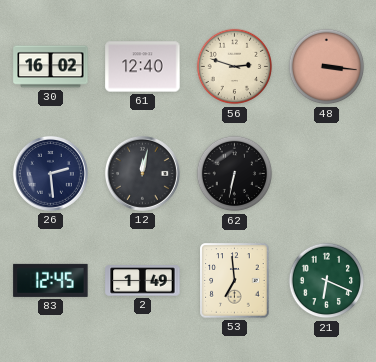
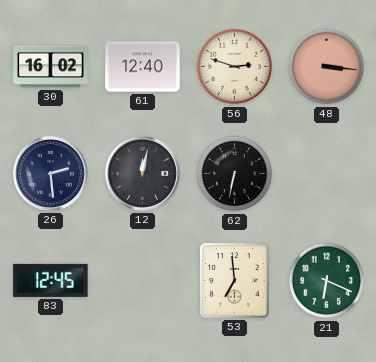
2: 1:49 -> none (143, 281)
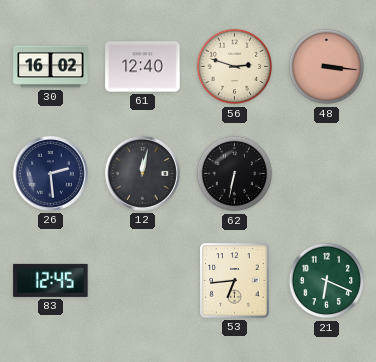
53: 6:59 -> 6:44 (235, 281)
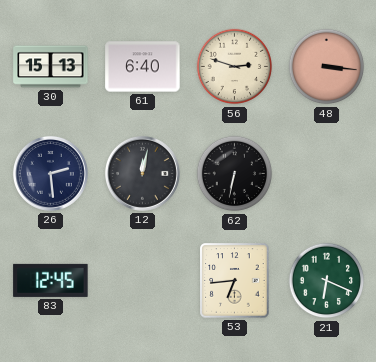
30: 16:02 -> 15:13 (51, 67)
61: 12:40 -> 6:40 (143, 67)
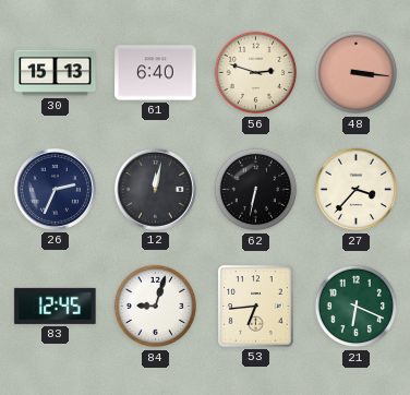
26: 2:29 -> 2:34 (55, 189)
27: none -> 3:37 (357, 190)
84: none -> 9:03 (156, 307)
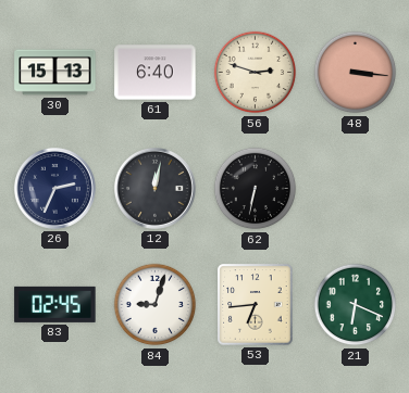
27: 3:37 -> none (357, 190)
83: 12:45 -> 02:45 (55, 304)
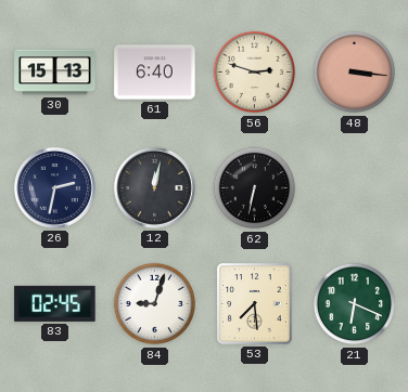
26: 2:34 -> 2:32 (54, 187)
53: 6:44 -> 7:29 (255, 304)
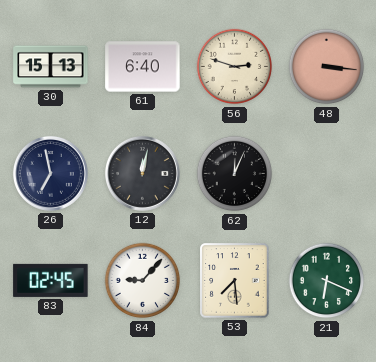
26: 2:32 -> 6:58 (50, 173)
62: 6:32 -> 12:04 (235, 174)
84: 9:03 -> 9:07 (143, 281)
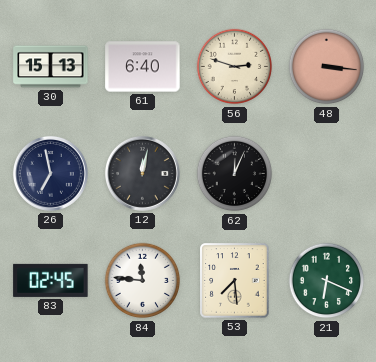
84: 9:07 -> 11:46 (143, 281)
